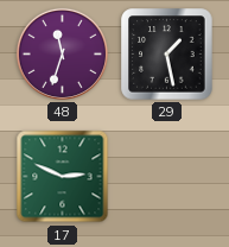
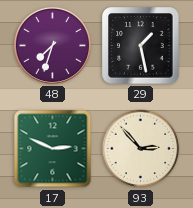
48: 11:33 -> 7:33 (52, 45)
93: none -> 2:53 (141, 149)
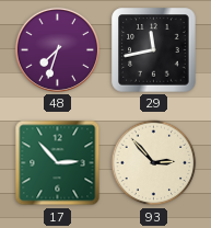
29: 1:28 -> 11:43 (154, 50)
17: 2:49 -> 2:53 (58, 163)
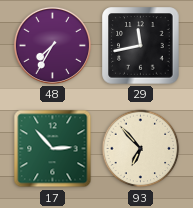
48: 7:33 -> 7:35 (52, 45)
93: 2:53 -> 6:53 (141, 149)
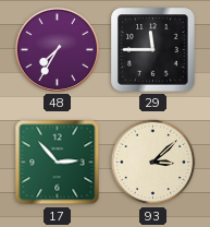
29: 11:43 -> 11:45 (153, 50)
93: 6:53 -> 3:08 (153, 163)
